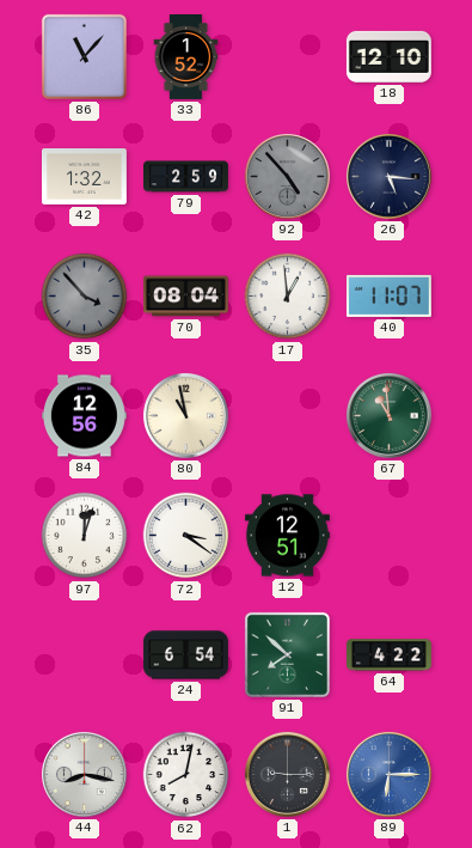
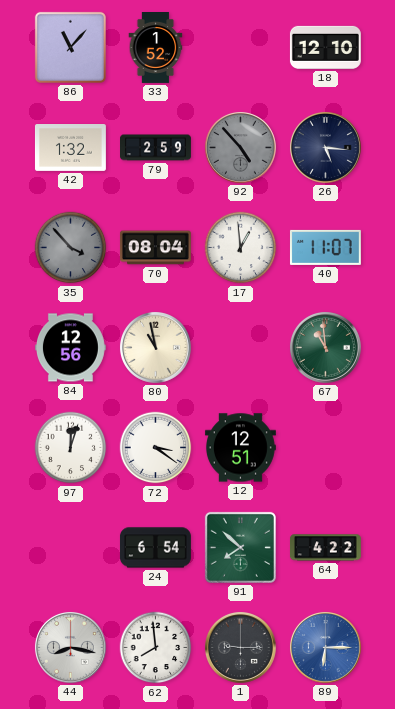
62: 8:02 -> 7:59 (156, 648)
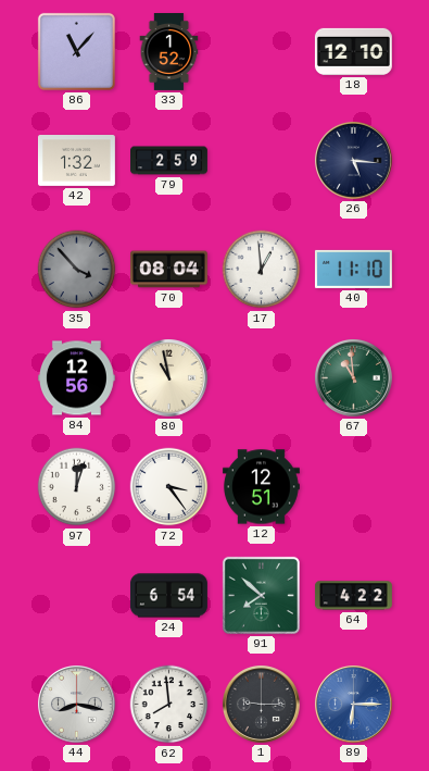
92: 4:53 -> none (240, 147)
40: 11:07 -> 11:10 (353, 269)
72: 3:21 -> 3:24 (169, 487)
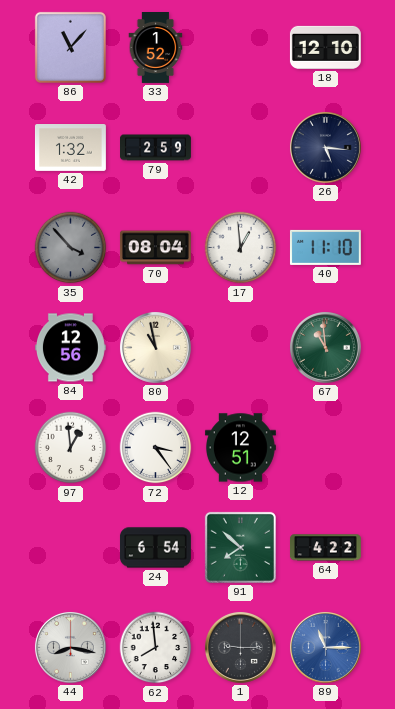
97: 12:03 -> 12:59 (71, 448)
89: 6:15 -> 11:15 (325, 647)
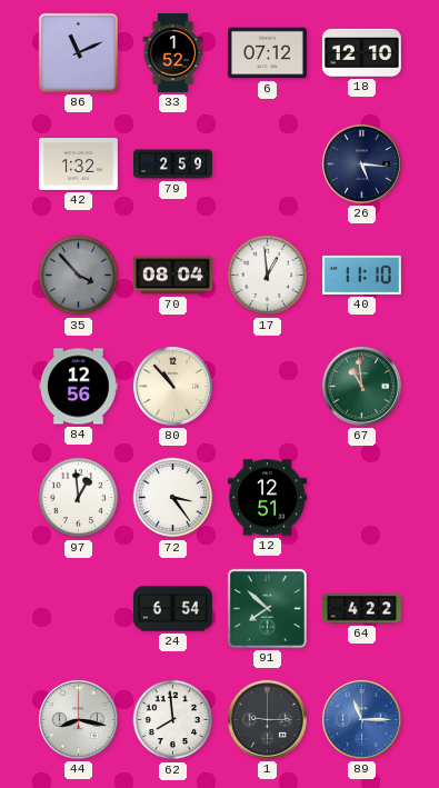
86: 11:07 -> 11:11 (78, 52)
6: none -> 07:12 (267, 53)
80: 10:58 -> 10:53 (172, 386)
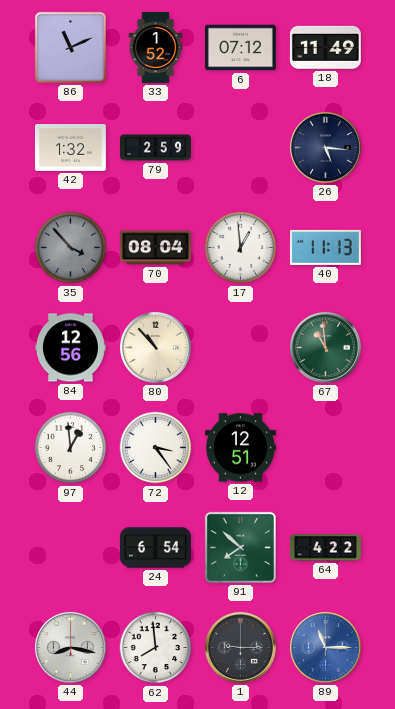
18: 12:10 -> 11:49 (325, 47)
40: 11:10 -> 11:13 (325, 247)
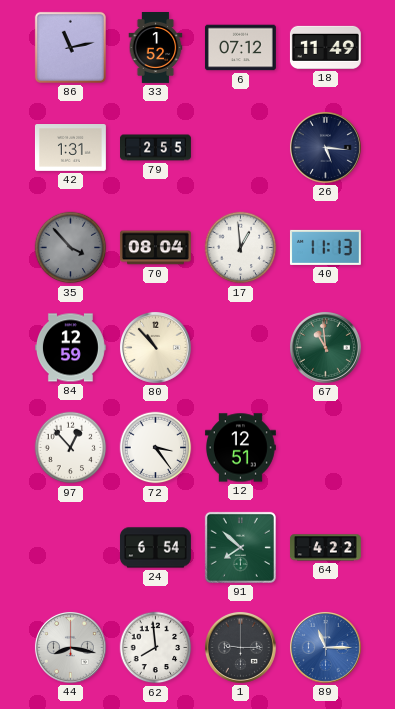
86: 11:11 -> 11:13 (70, 47)
42: 1:32 -> 1:31 (70, 148)
79: 2:59 -> 2:55 (156, 148)
84: 12:56 -> 12:59 (70, 348)
97: 12:59 -> 12:53 (71, 448)
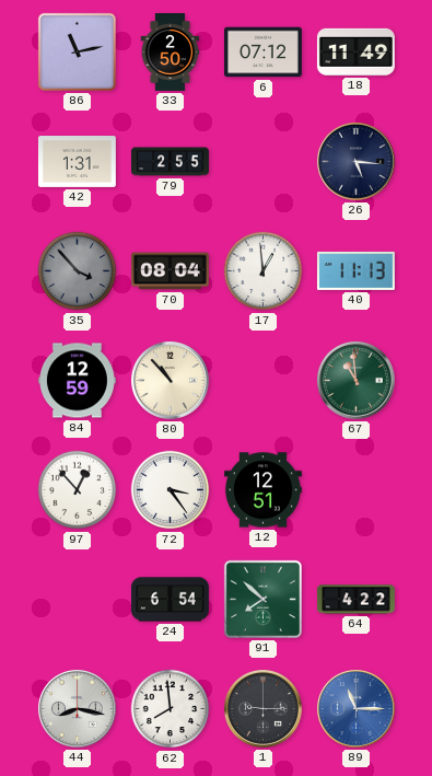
33: 1:52 -> 2:50 (171, 53)
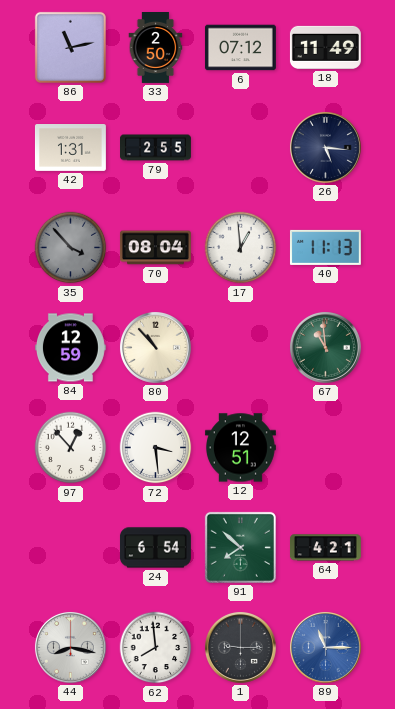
72: 3:24 -> 3:29 (156, 448)
64: 4:22 -> 4:21 (325, 548)
